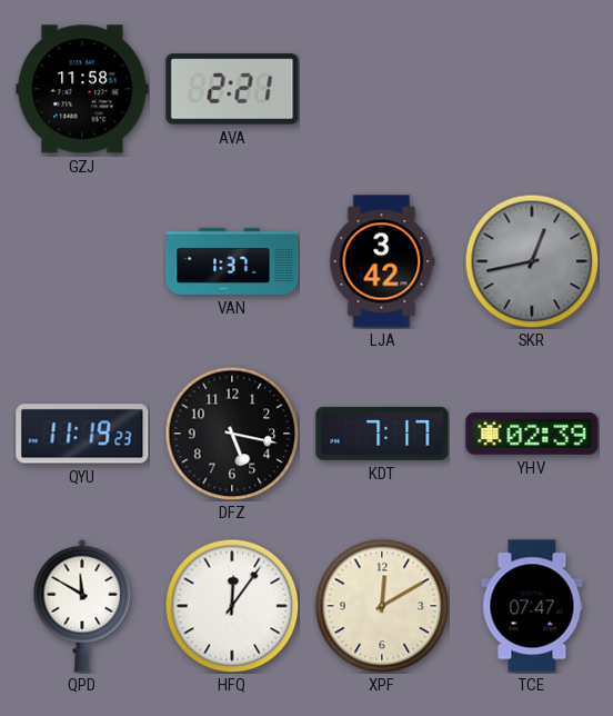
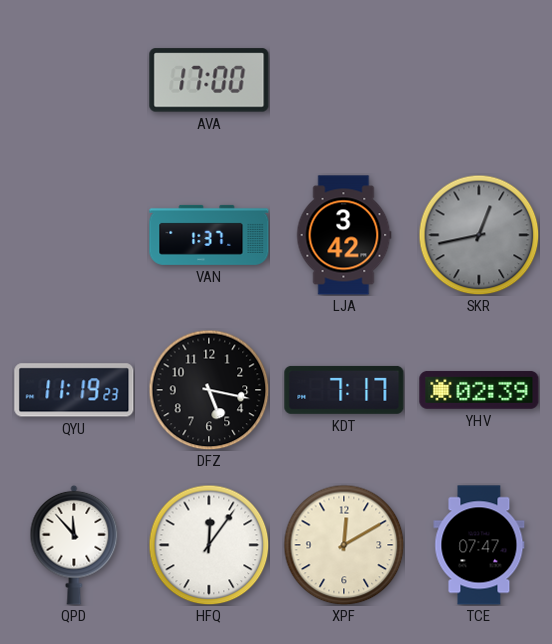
GZJ: 11:58 -> none (82, 89)
AVA: 2:21 -> 17:00 (209, 80)
QPD: 11:50 -> 11:53 (74, 545)
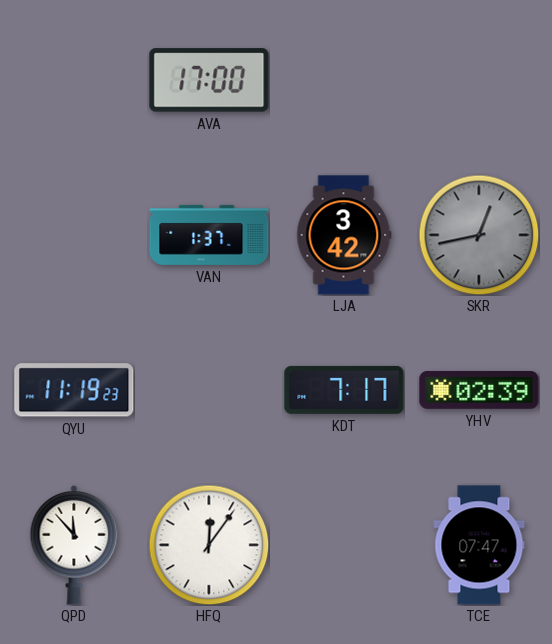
DFZ: 5:17 -> none (209, 390)
XPF: 12:10 -> none (344, 545)
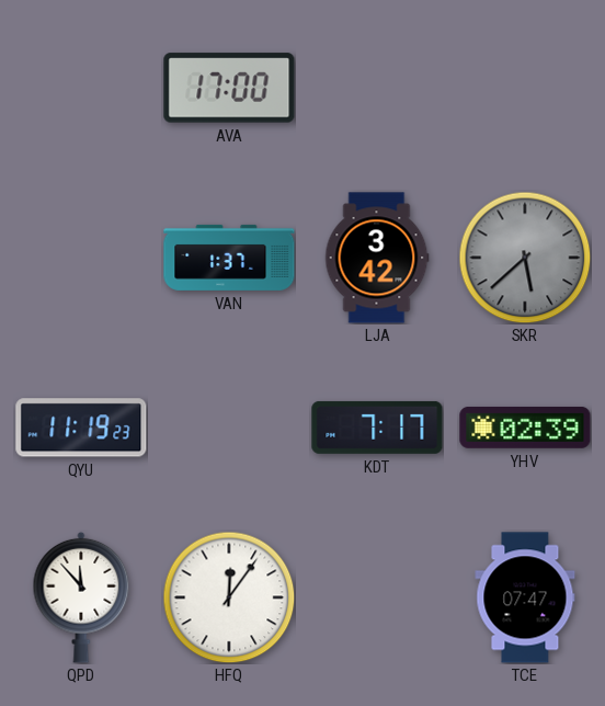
SKR: 12:43 -> 5:38 (525, 258)
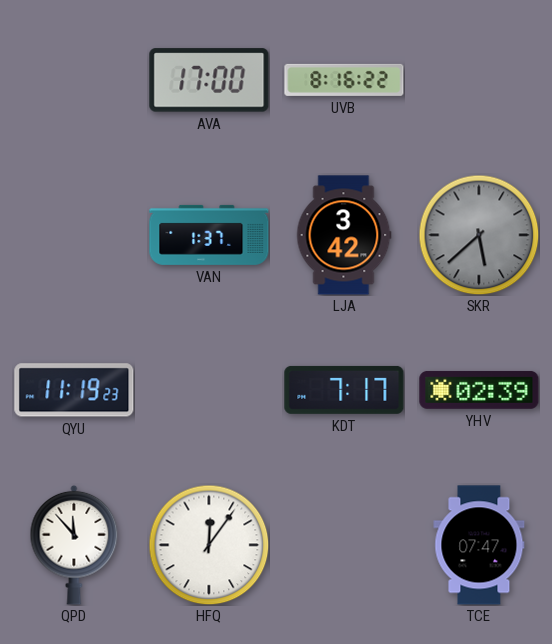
UVB: none -> 8:16 (344, 80)
